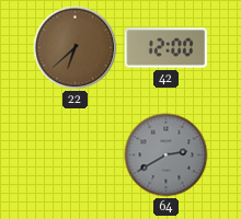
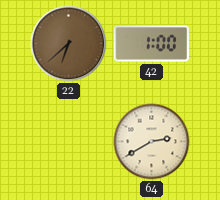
42: 12:00 -> 1:00 (151, 44)
64 dial: grey -> cream (152, 142)
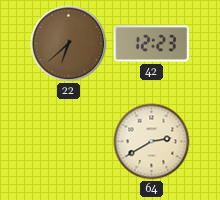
42: 1:00 -> 12:23 (151, 44)
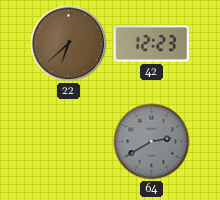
64 dial: cream -> grey (152, 142)
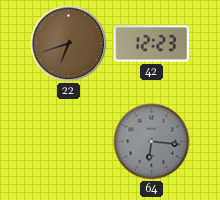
22: 6:38 -> 6:42 (69, 44)
64: 2:40 -> 6:16 (152, 142)
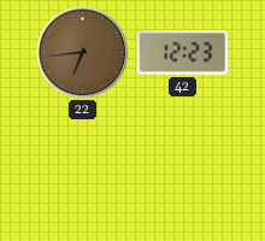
22: 6:42 -> 6:44 (83, 53)
64: 6:16 -> none (152, 142)
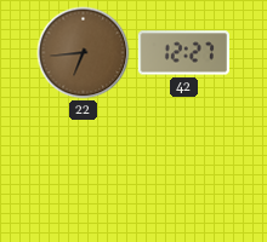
42: 12:23 -> 12:27 (183, 53)
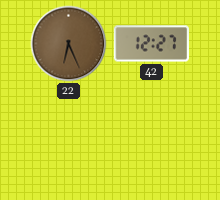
22: 6:44 -> 6:26 (69, 44)
